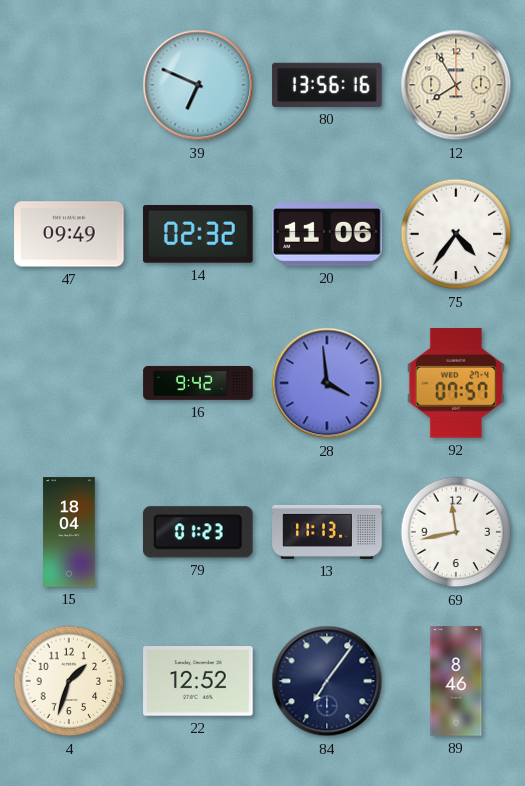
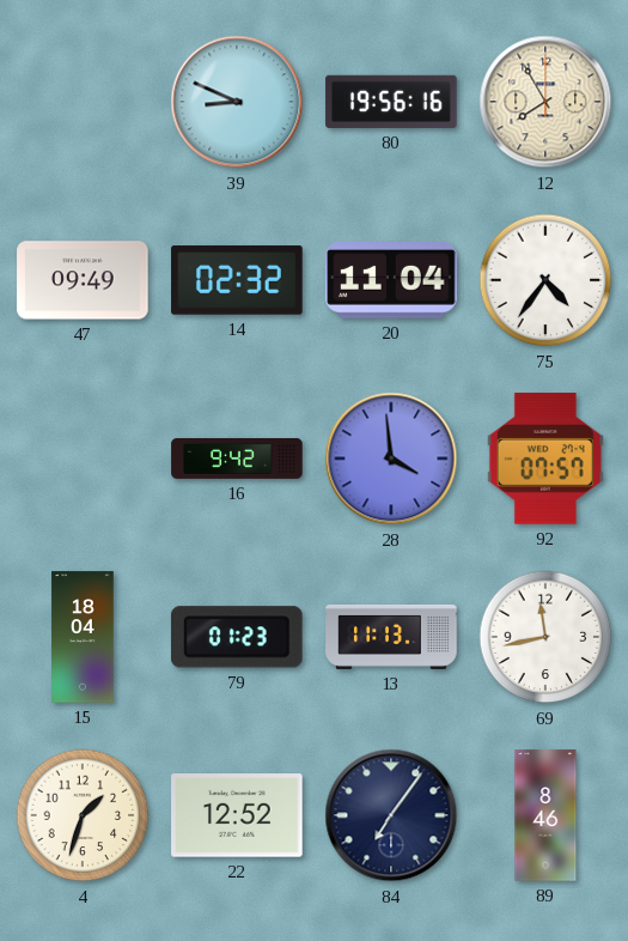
39: 6:49 -> 8:49 (237, 102)
80: 13:56 -> 19:56 (391, 102)
20: 11:06 -> 11:04 (391, 281)
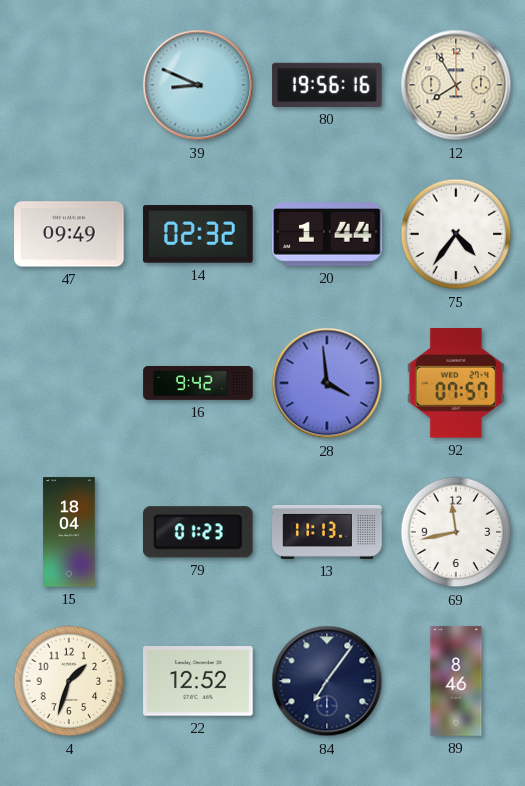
20: 11:04 -> 1:44 (327, 235)
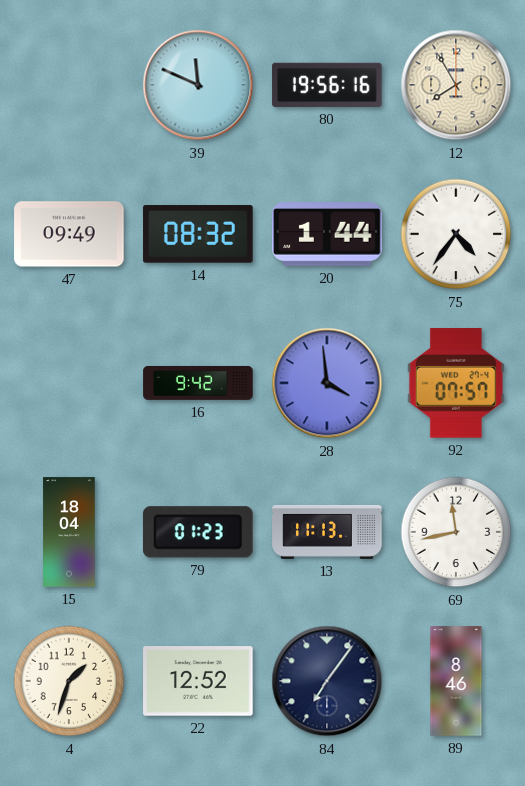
39: 8:49 -> 11:49 (198, 85)
14: 02:32 -> 08:32 (198, 234)
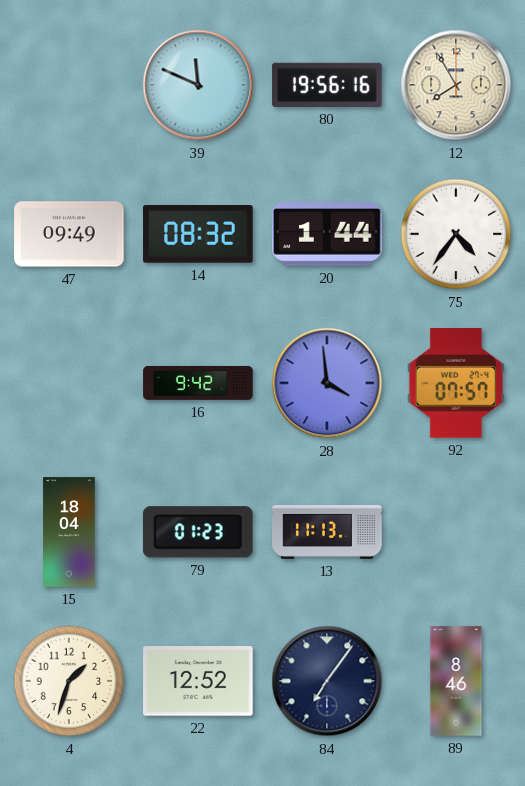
69: 11:43 -> none (456, 532)
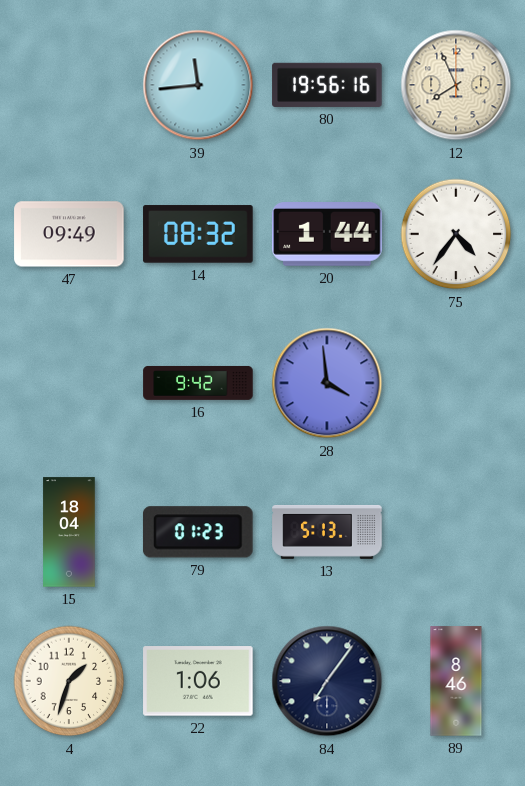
39: 11:49 -> 11:44 (198, 85)
12: 7:55 -> 7:56 (456, 85)
92: 07:57 -> none (456, 383)
13: 11:13 -> 5:13 (327, 532)
22: 12:52 -> 1:06 (198, 681)
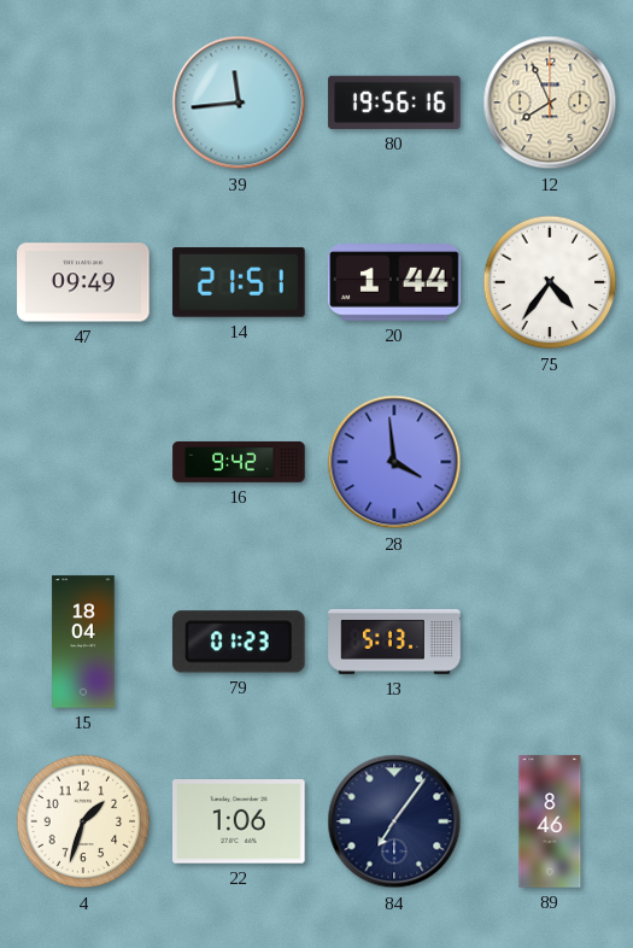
14: 08:32 -> 21:51 (239, 282)
